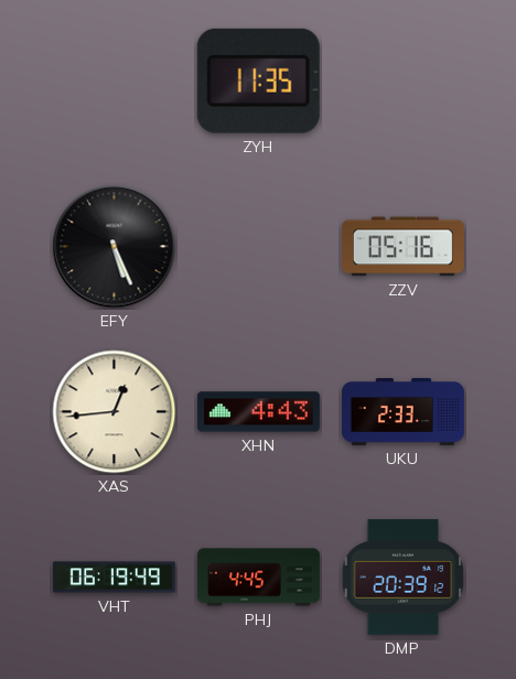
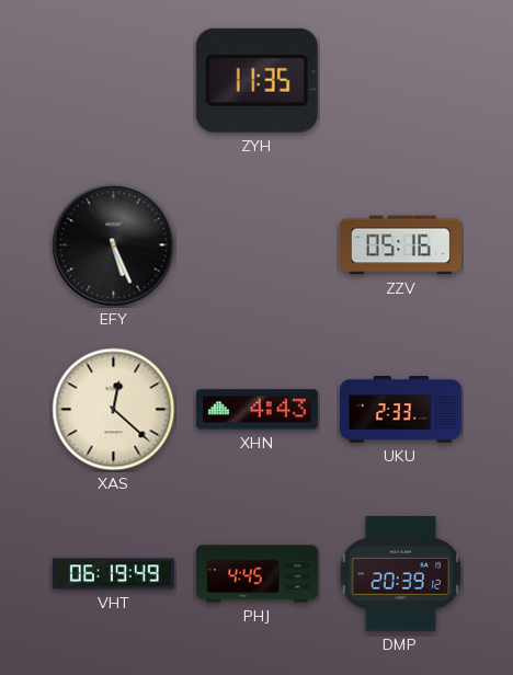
XAS: 12:44 -> 12:22 (114, 410)
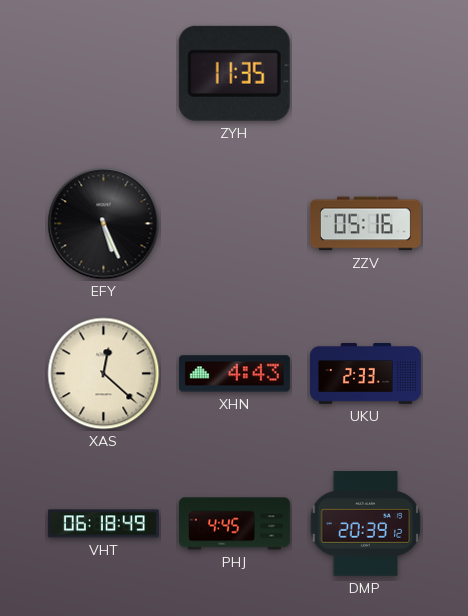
VHT: 06:19 -> 06:18 (103, 524)
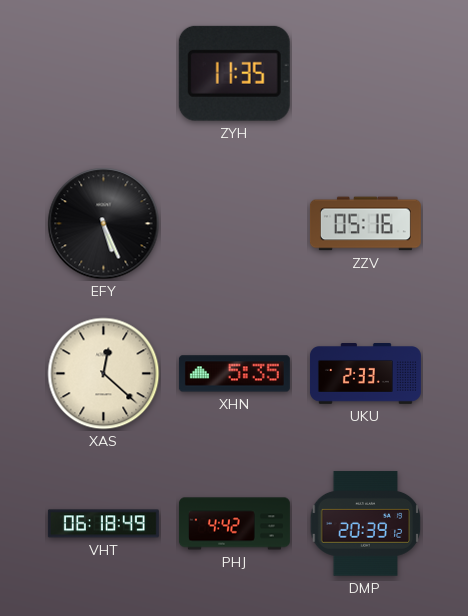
XHN: 4:43 -> 5:35 (234, 374)
PHJ: 4:45 -> 4:42 (234, 524)
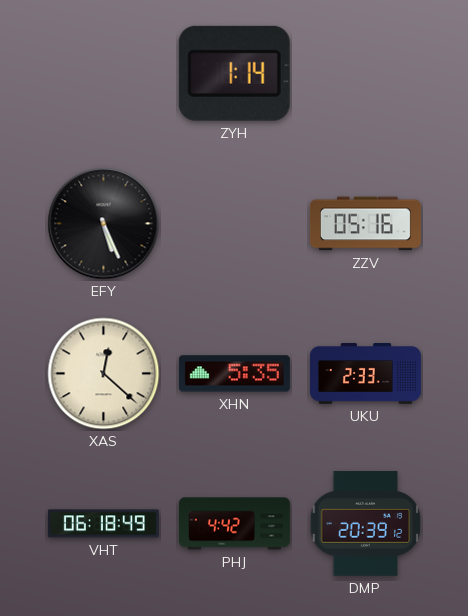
ZYH: 11:35 -> 1:14 (234, 73)
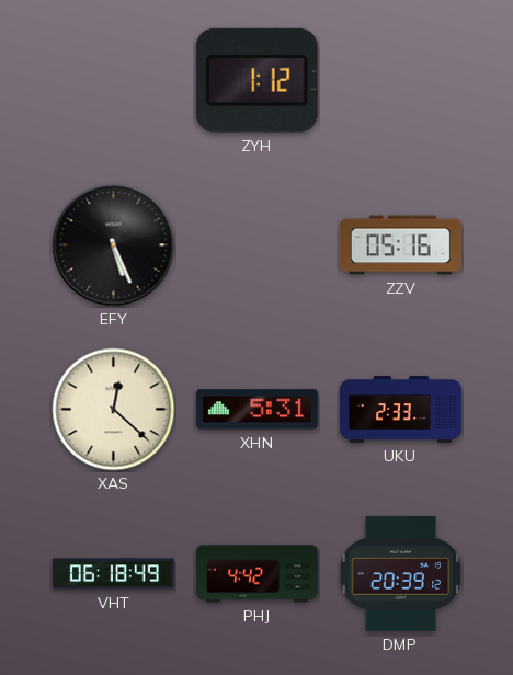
ZYH: 1:14 -> 1:12 (256, 80)
XHN: 5:35 -> 5:31 (256, 410)
